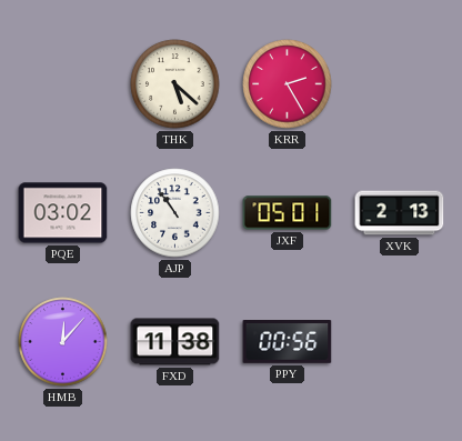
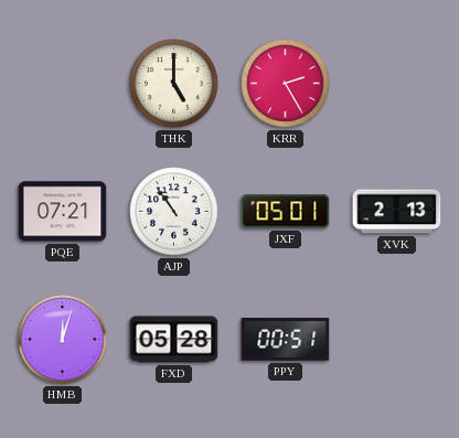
THK: 5:22 -> 5:00 (174, 84)
PQE: 03:02 -> 07:21 (63, 212)
HMB: 12:07 -> 12:03 (63, 340)
FXD: 11:38 -> 05:28 (174, 340)
PPY: 00:56 -> 00:51 (286, 340)
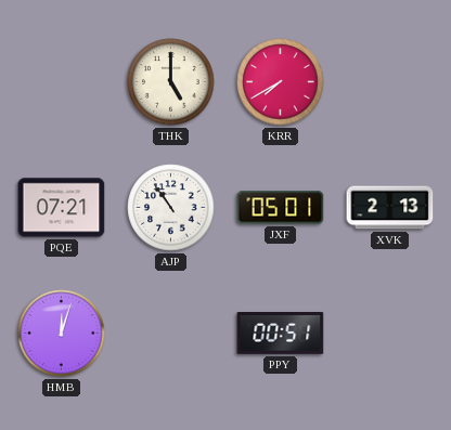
KRR: 2:25 -> 7:40 (281, 82)
FXD: 05:28 -> none (174, 340)
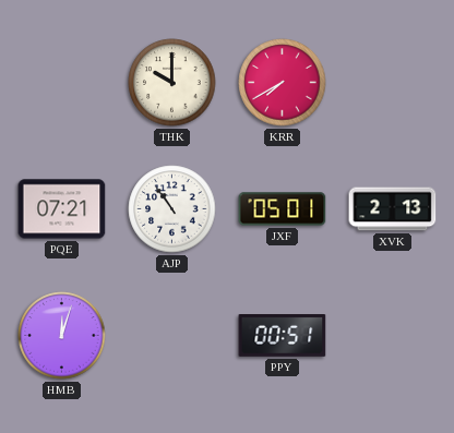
THK: 5:00 -> 10:00 (172, 83)
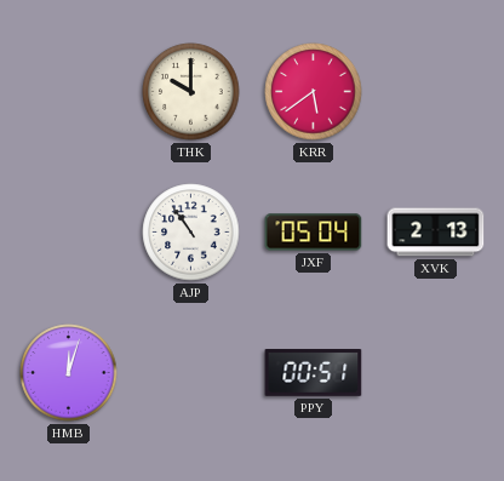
KRR: 7:40 -> 5:39 (314, 92)
PQE: 07:21 -> none (62, 209)
JXF: 05:01 -> 05:04 (314, 233)
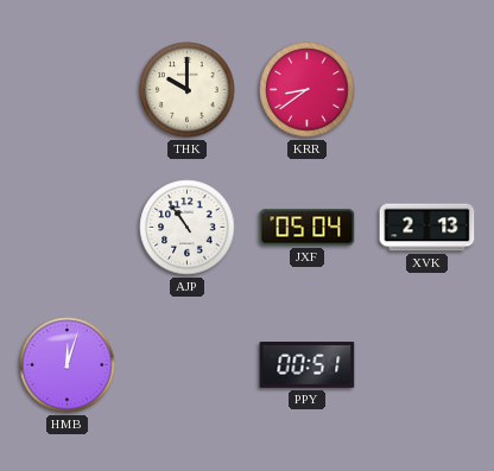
KRR: 5:39 -> 8:39 (308, 90)
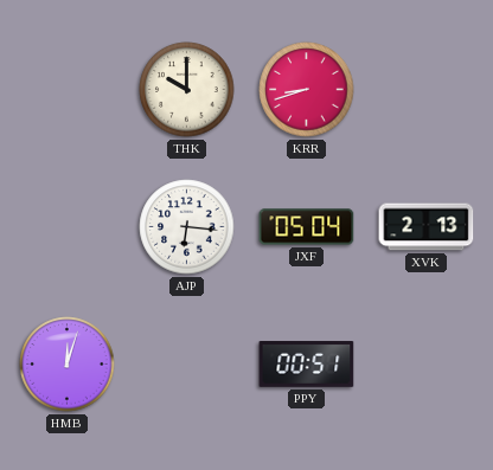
KRR: 8:39 -> 8:42 (307, 90)
AJP: 10:54 -> 6:16 (187, 227)
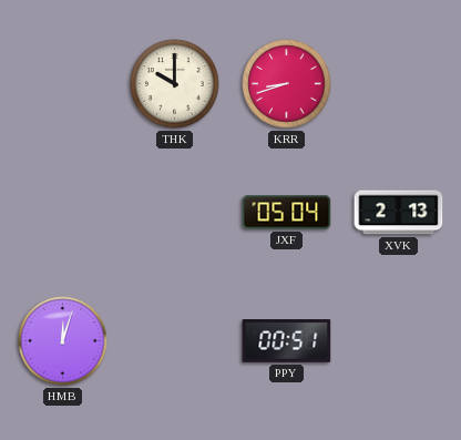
AJP: 6:16 -> none (187, 227)
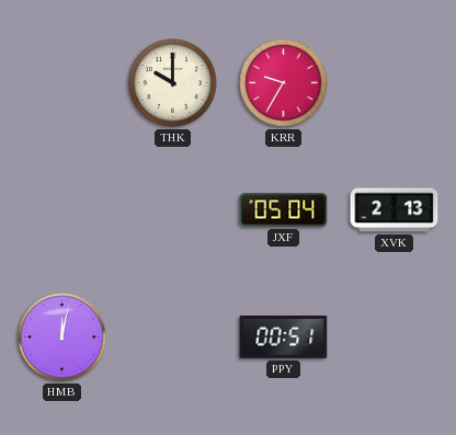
KRR: 8:42 -> 9:35 (284, 83)
HMB: 12:03 -> 12:02 (62, 337)
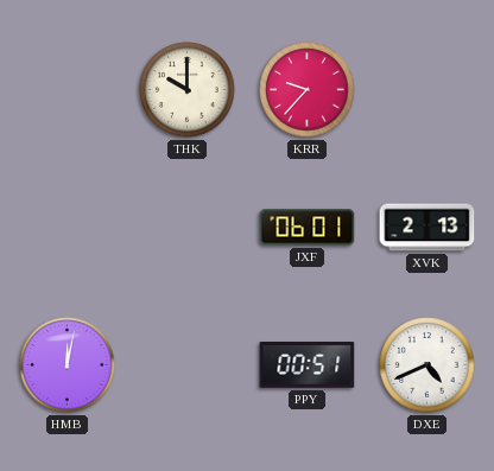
KRR: 9:35 -> 9:37 (308, 90)
JXF: 05:04 -> 06:01 (308, 228)
DXE: none -> 4:41 (427, 365)
